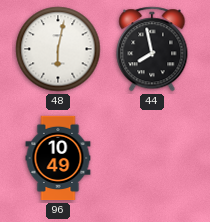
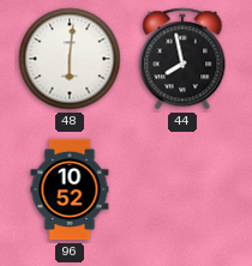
48: 6:02 -> 6:01 (70, 59)
96: 10:49 -> 10:52 (70, 189)
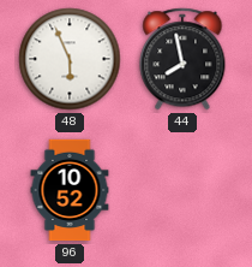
48: 6:01 -> 5:56 (70, 59)
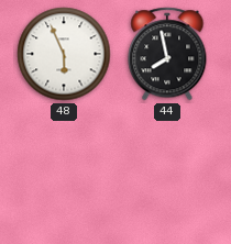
96: 10:52 -> none (70, 190)
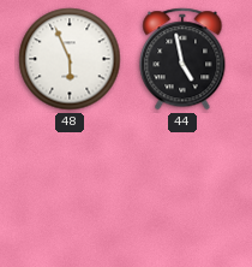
44: 7:58 -> 4:58 (182, 59)
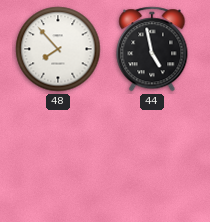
48: 5:56 -> 7:53 (58, 49)
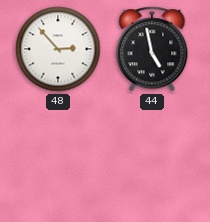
48: 7:53 -> 2:53 (58, 49)
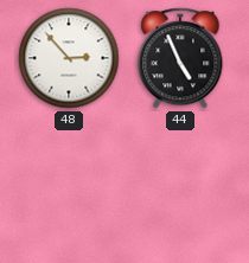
44: 4:58 -> 4:56 (180, 58)
